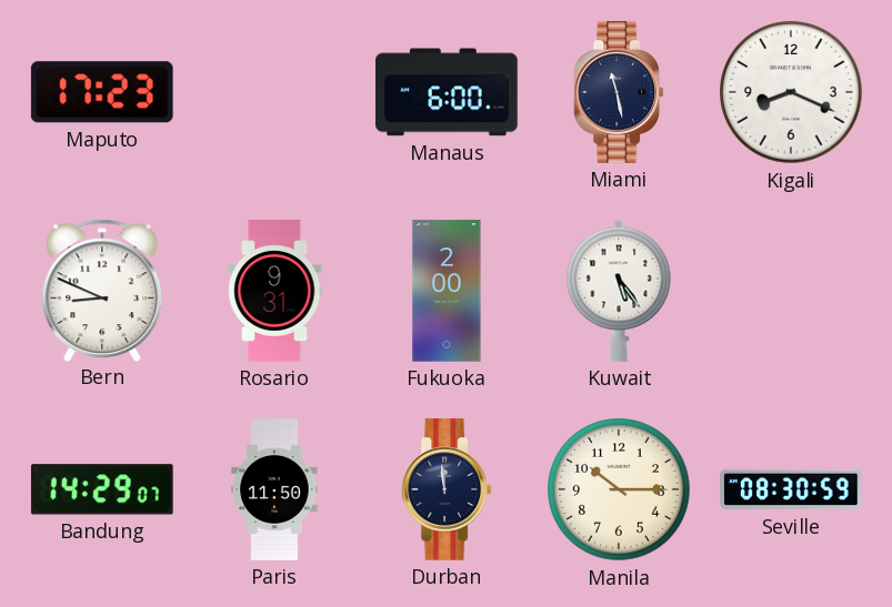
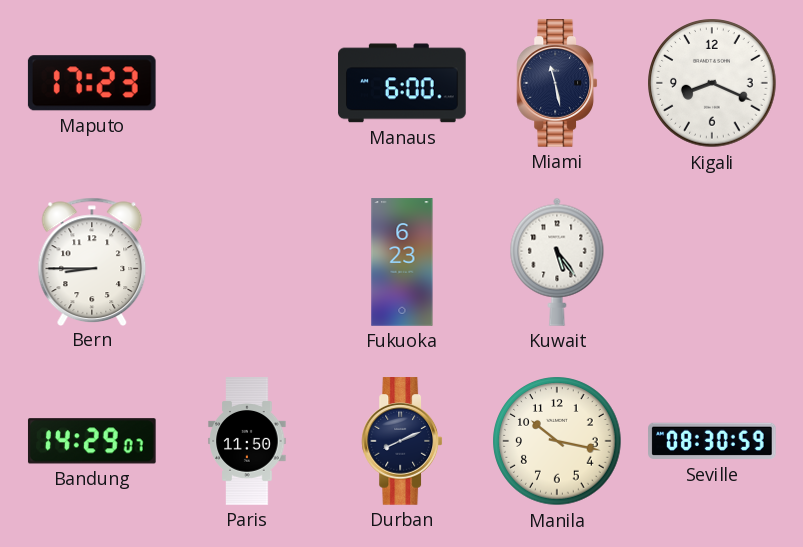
Bern: 8:49 -> 8:45 (92, 261)
Rosario: 9:31 -> none (274, 291)
Fukuoka: 2:00 -> 6:23 (402, 262)
Durban: 11:59 -> 8:11 (402, 441)
Manila: 10:15 -> 10:17 (557, 441)
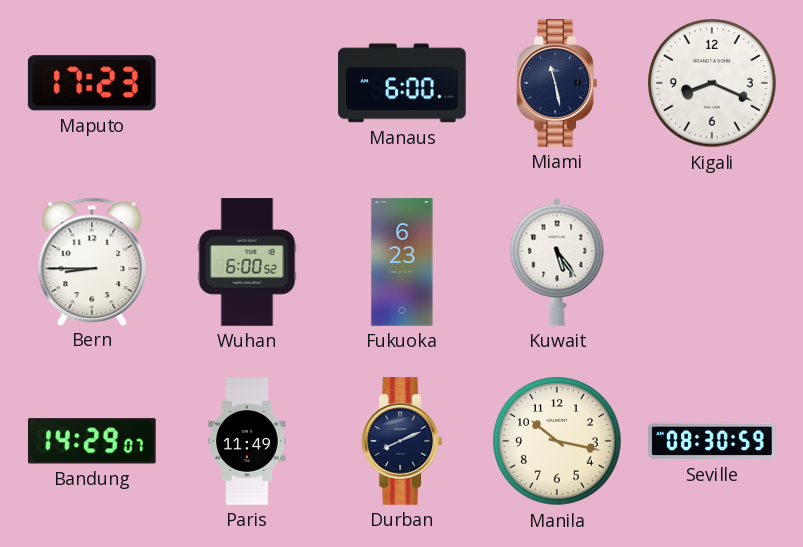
Wuhan: none -> 6:00 (247, 262)
Paris: 11:50 -> 11:49 (247, 441)
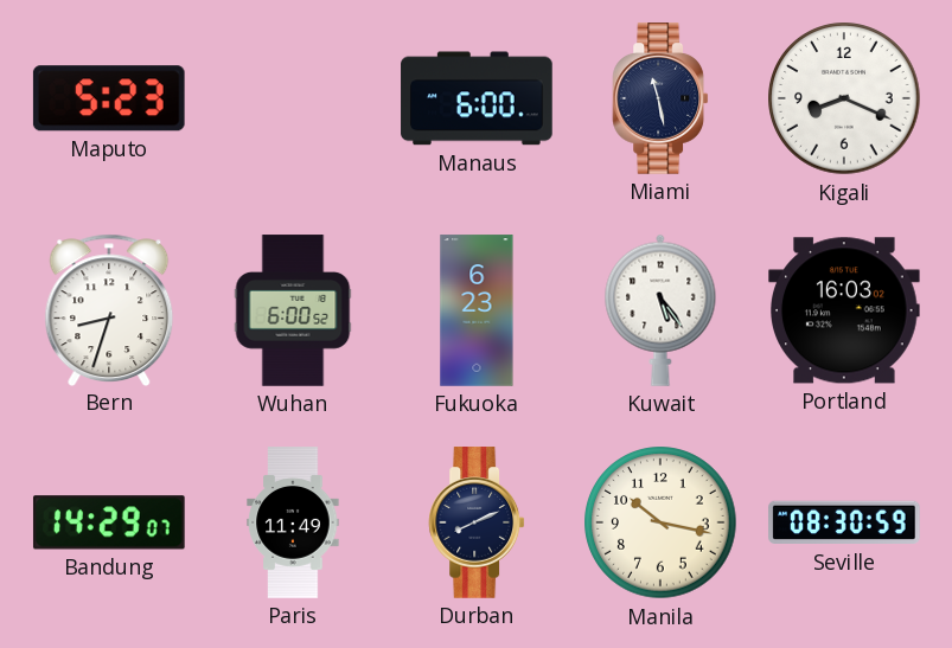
Maputo: 17:23 -> 5:23 (109, 98)
Bern: 8:45 -> 8:33 (109, 309)
Portland: none -> 16:03 (844, 310)
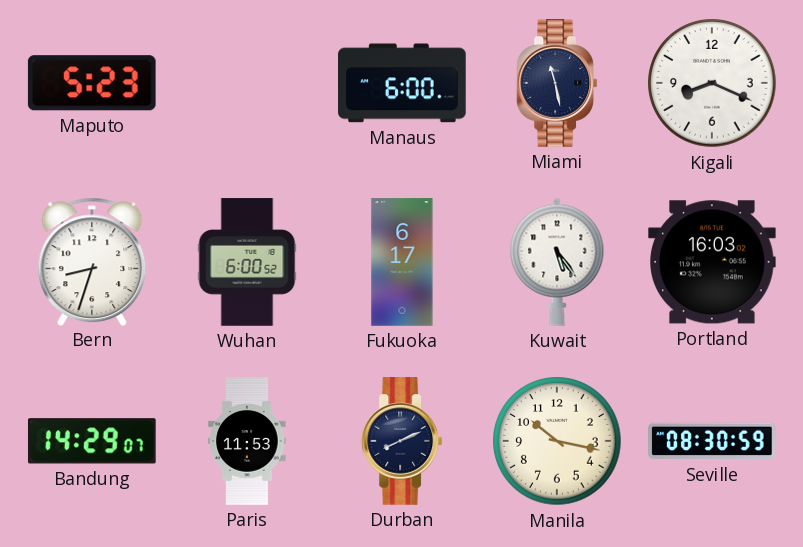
Fukuoka: 6:23 -> 6:17 (402, 262)
Paris: 11:49 -> 11:53 (247, 441)
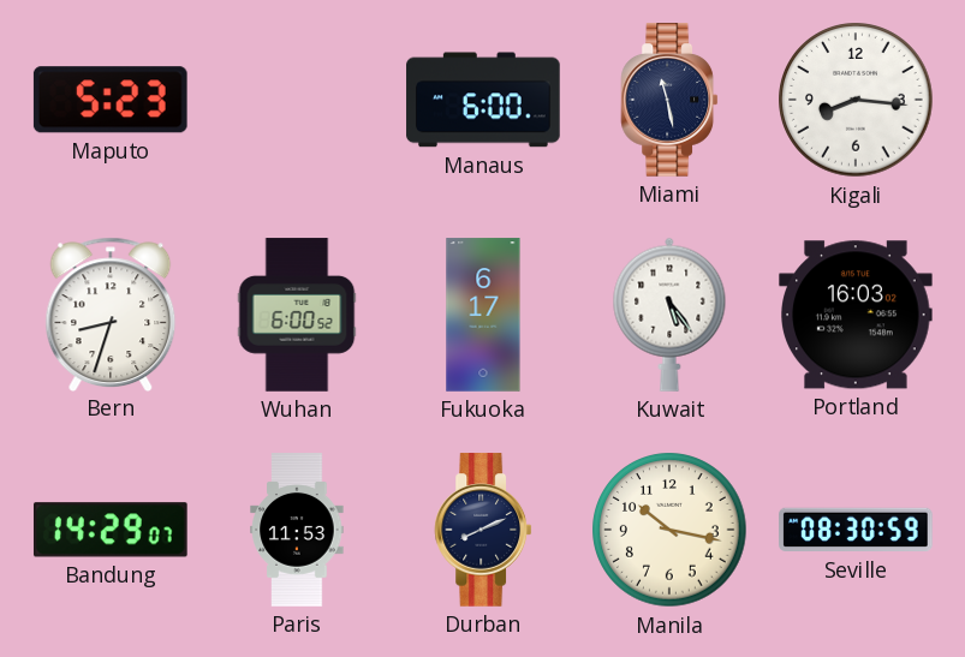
Kigali: 8:19 -> 8:16 (856, 100)
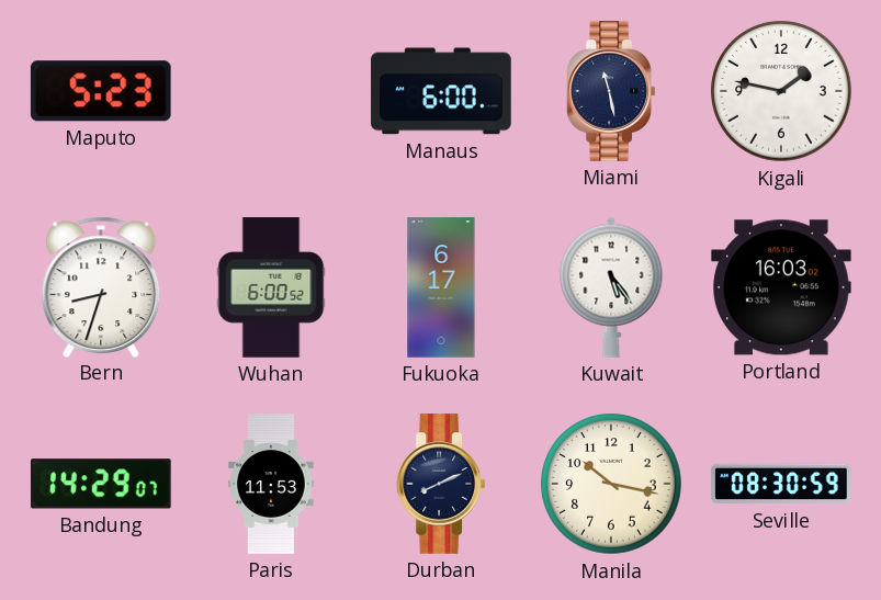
Kigali: 8:16 -> 1:47 (781, 91)
